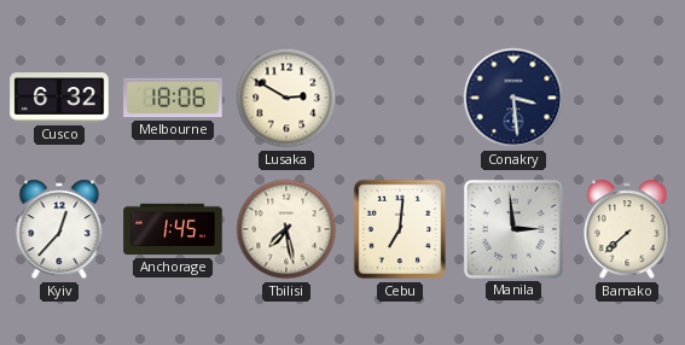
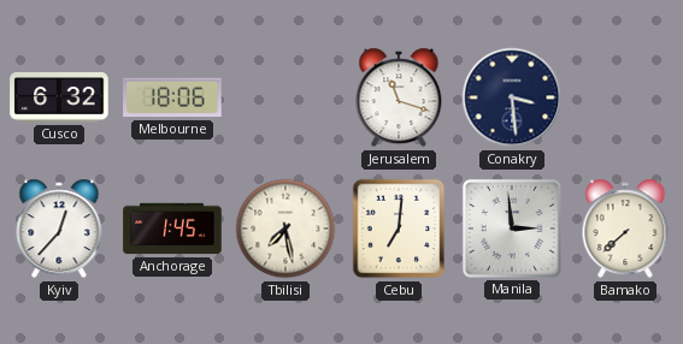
Lusaka: 2:50 -> none (286, 98)
Jerusalem: none -> 11:18 (399, 97)
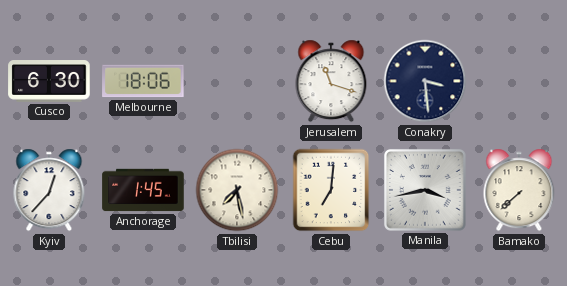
Cusco: 6:32 -> 6:30 (49, 81)
Manila: 2:59 -> 3:43 (425, 190)
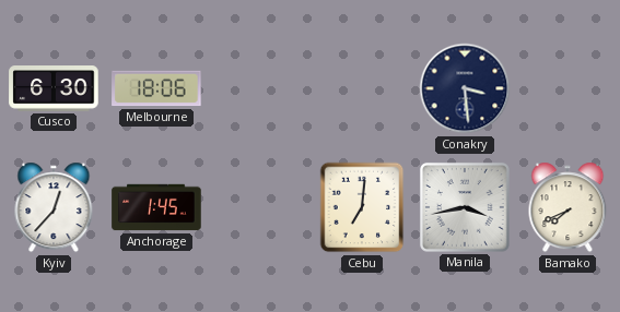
Jerusalem: 11:18 -> none (331, 81)
Tbilisi: 7:28 -> none (237, 190)
Bamako: 7:38 -> 7:41 (568, 207)
